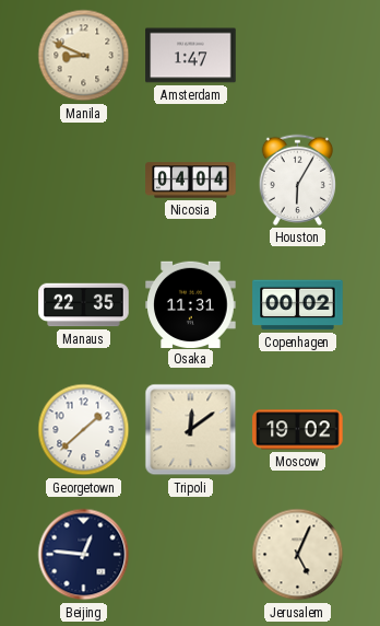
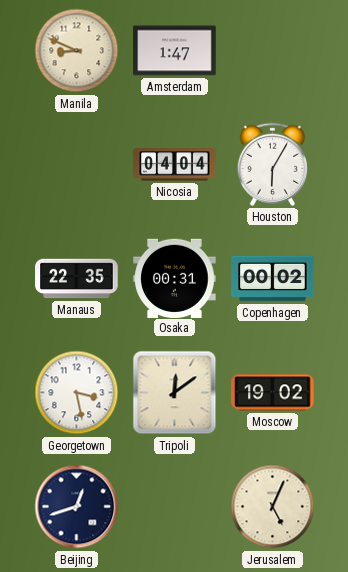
Osaka: 11:31 -> 00:31 (175, 278)
Georgetown: 1:38 -> 3:28 (77, 393)
Beijing: 12:46 -> 12:42 (77, 507)
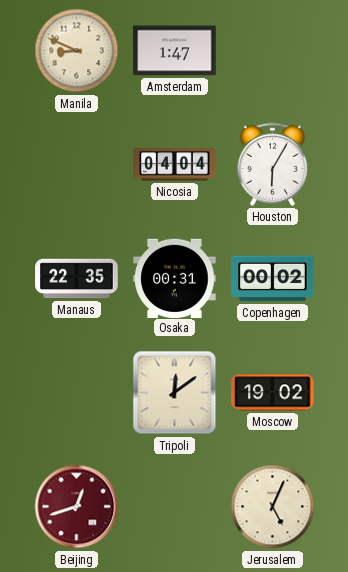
Georgetown: 3:28 -> none (77, 393)
Beijing dial: navy -> burgundy (77, 507)
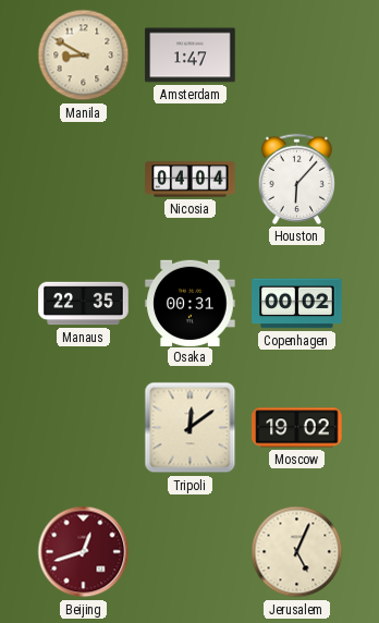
Manila: 8:49 -> 8:50 (84, 56)
Houston: 6:05 -> 6:07 (296, 179)
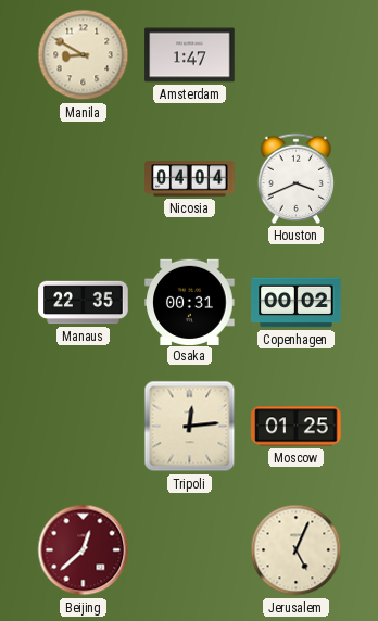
Houston: 6:07 -> 3:41 (295, 178)
Tripoli: 12:09 -> 12:14 (190, 427)
Moscow: 19:02 -> 01:25 (297, 427)
Beijing: 12:42 -> 12:38 (84, 550)
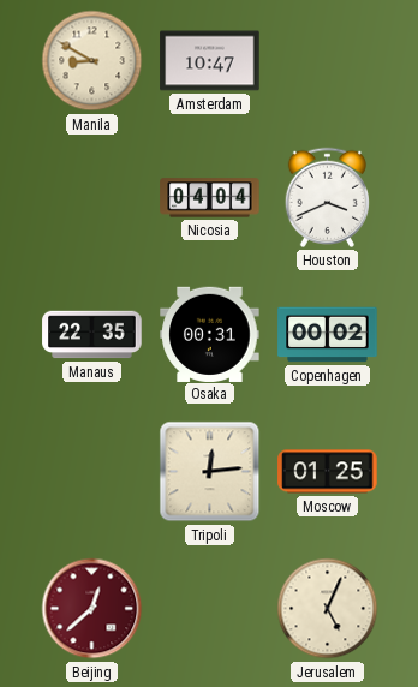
Amsterdam: 1:47 -> 10:47 (210, 61)
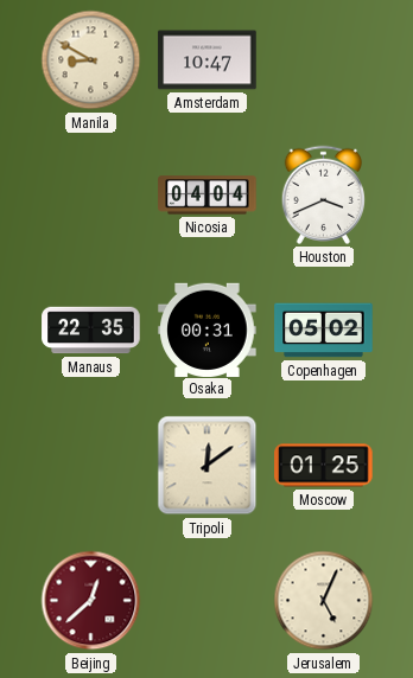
Copenhagen: 00:02 -> 05:02 (324, 331)
Tripoli: 12:14 -> 12:09 (208, 466)
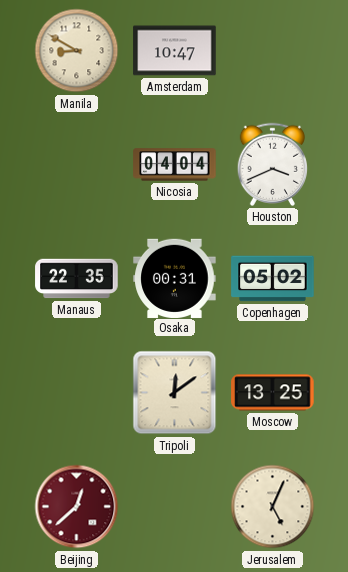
Moscow: 01:25 -> 13:25 (273, 393)
